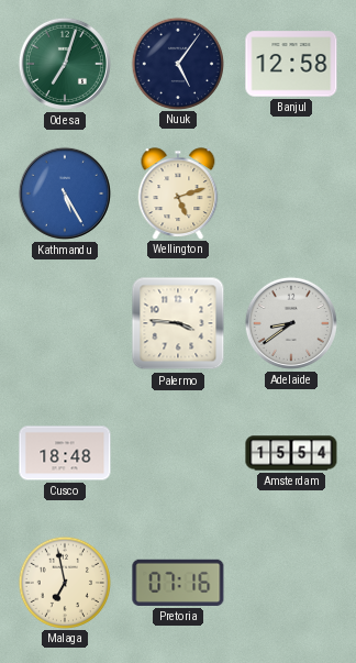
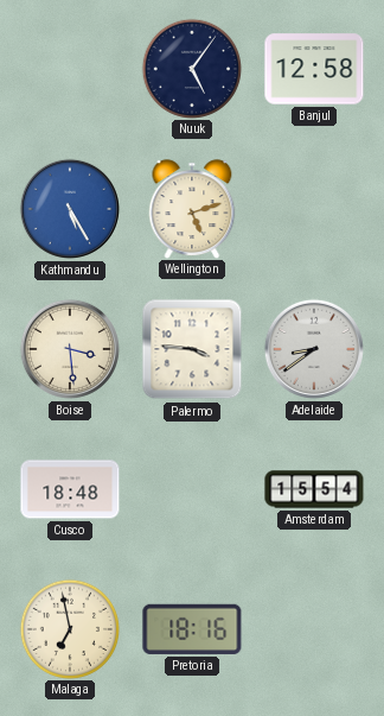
Odesa: 7:03 -> none (65, 64)
Boise: none -> 3:29 (70, 349)
Pretoria: 07:16 -> 18:16 (192, 629)
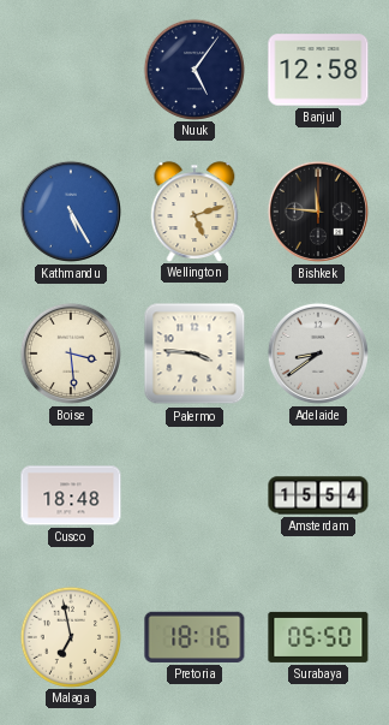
Bishkek: none -> 11:46 (318, 212)
Surabaya: none -> 05:50 (318, 637)
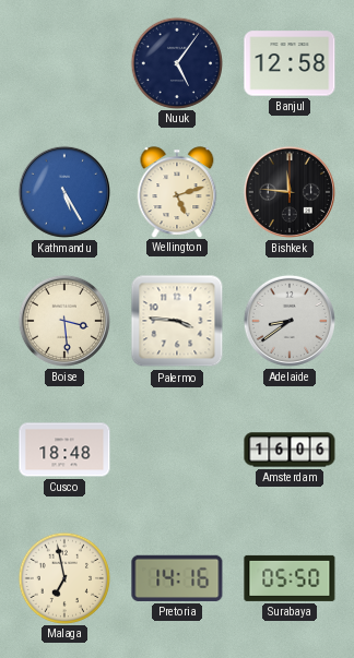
Amsterdam: 15:54 -> 16:06 (290, 450)
Pretoria: 18:16 -> 14:16 (177, 578)
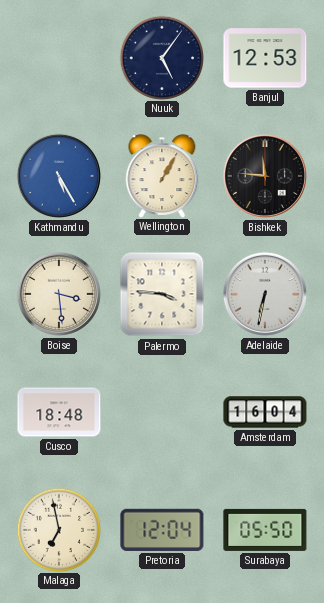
Banjul: 12:58 -> 12:53 (265, 58)
Wellington: 5:12 -> 1:05 (162, 176)
Adelaide: 8:39 -> 6:32 (265, 294)
Amsterdam: 16:06 -> 16:04 (265, 412)
Pretoria: 14:16 -> 12:04 (162, 530)
